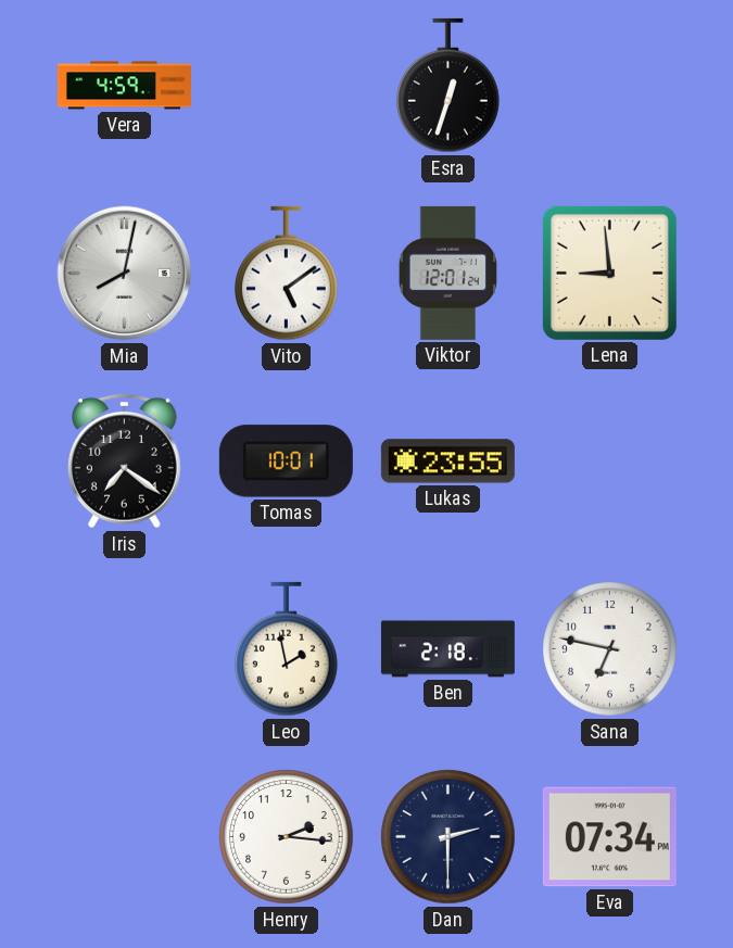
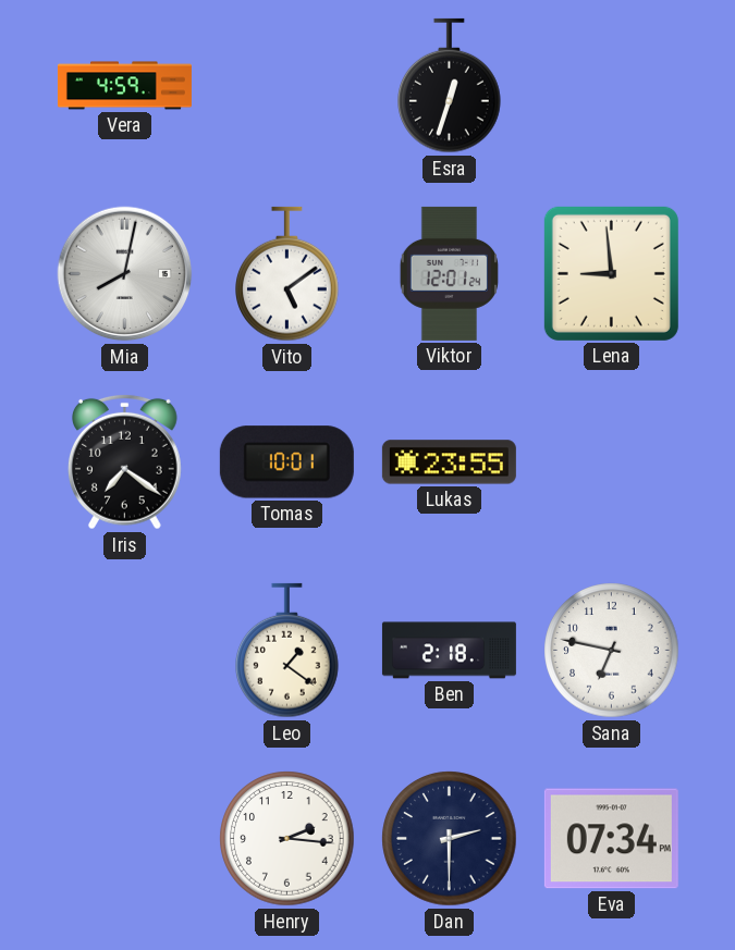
Leo: 1:58 -> 1:21 (287, 651)
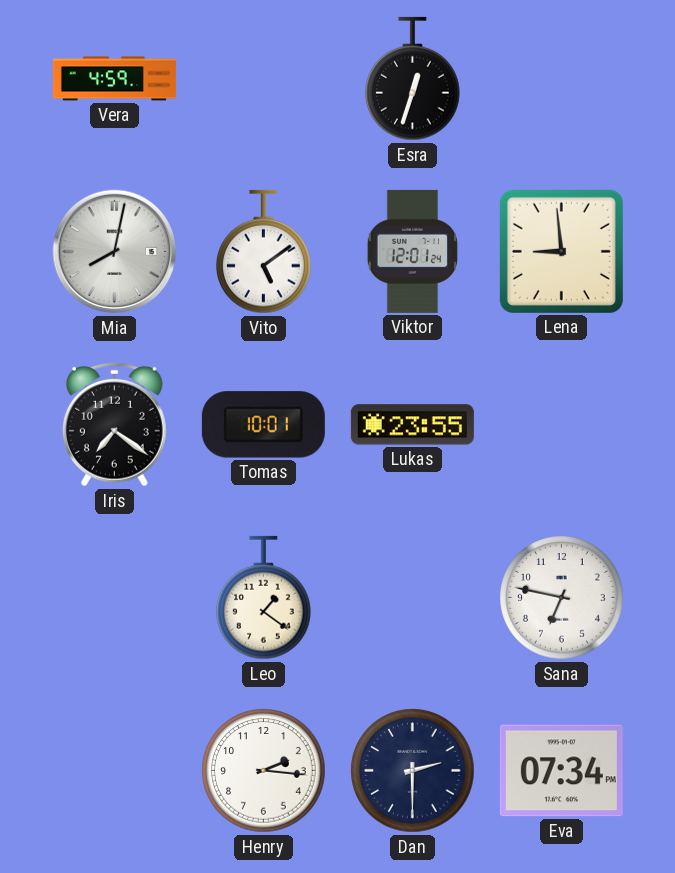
Ben: 2:18 -> none (449, 651)
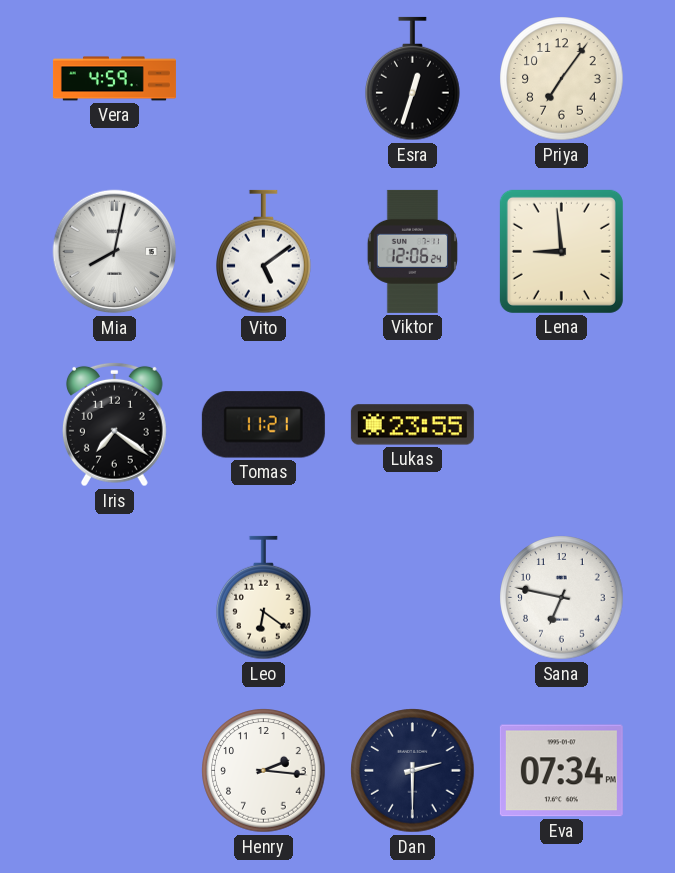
Priya: none -> 7:06 (562, 79)
Viktor: 12:01 -> 12:06 (412, 251)
Tomas: 10:01 -> 11:21 (263, 425)
Leo: 1:21 -> 6:21 (264, 598)
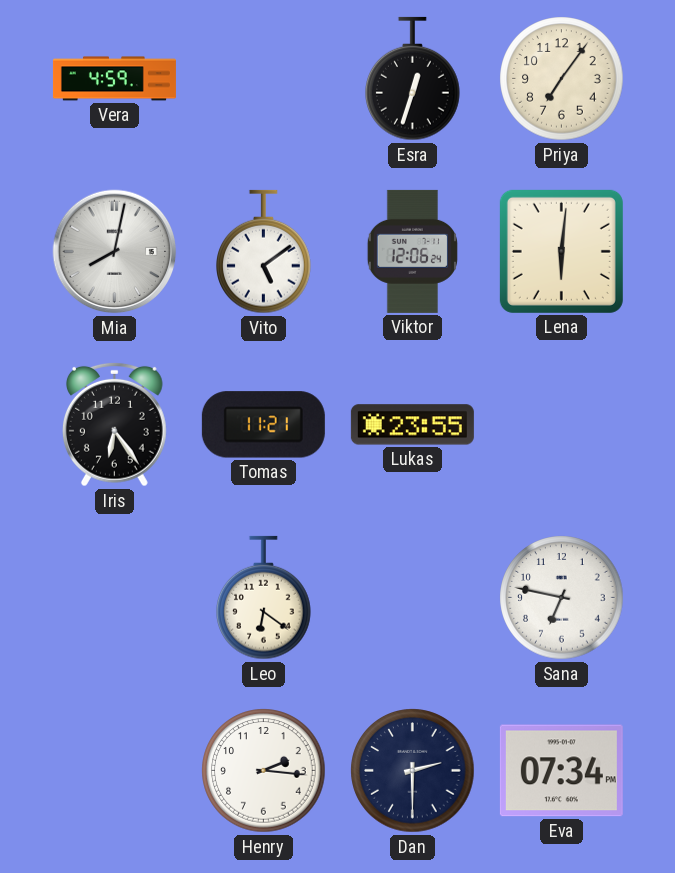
Lena: 8:59 -> 6:01 (561, 251)
Iris: 7:21 -> 6:24 (114, 424)
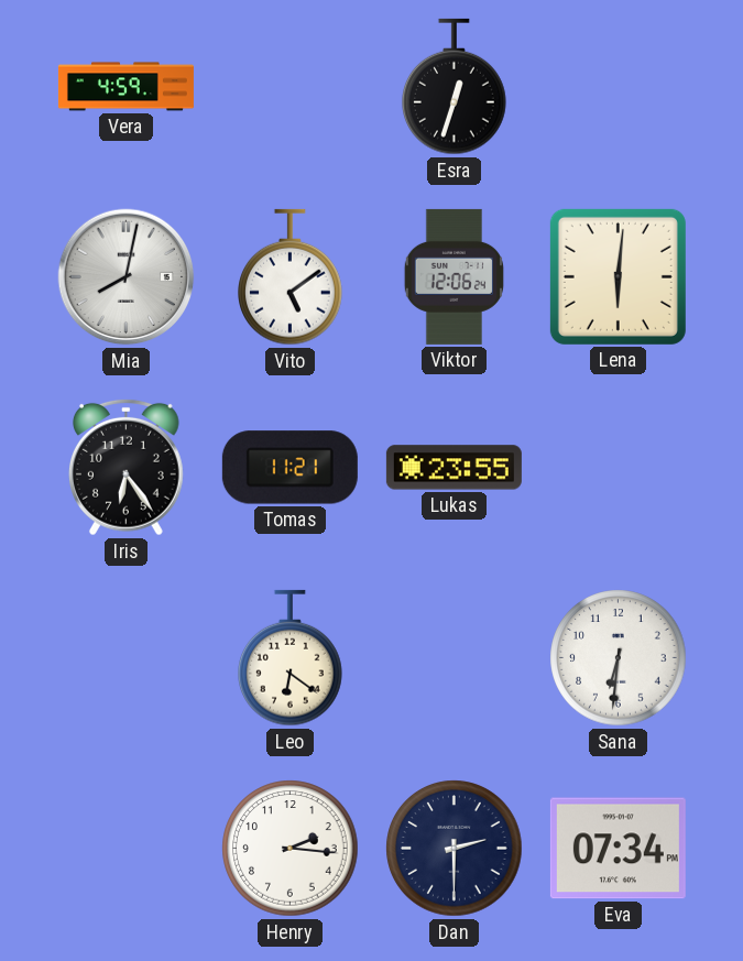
Priya: 7:06 -> none (562, 79)
Sana: 6:47 -> 6:31 (619, 658)
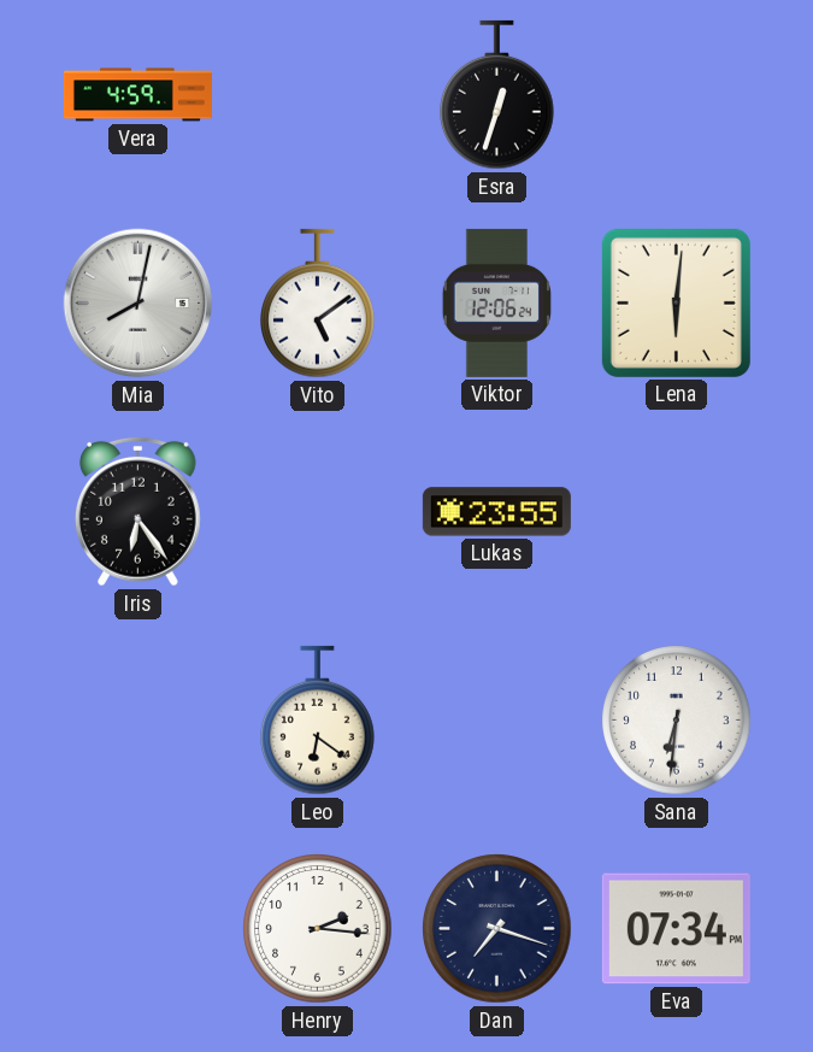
Tomas: 11:21 -> none (289, 468)
Dan: 2:30 -> 7:18 (497, 929)
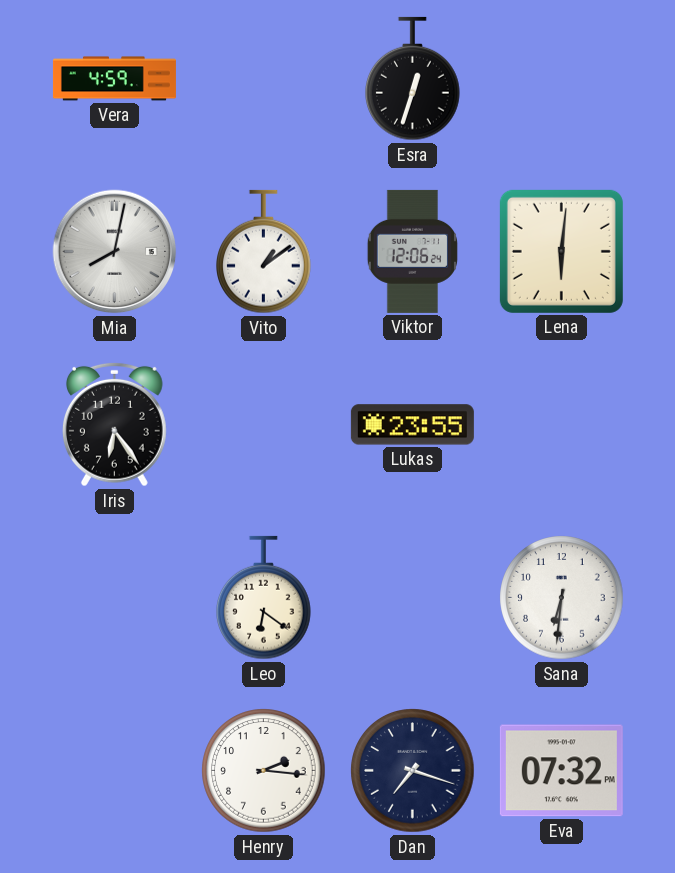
Vito: 5:09 -> 1:09 (264, 252)
Eva: 07:34 -> 07:32 (561, 771)
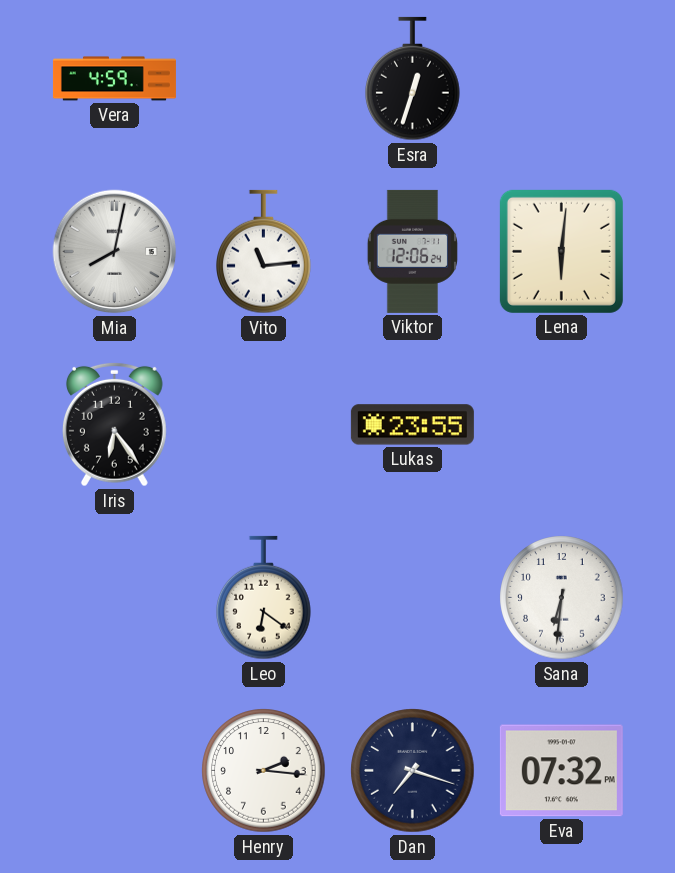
Vito: 1:09 -> 11:14 (264, 252)
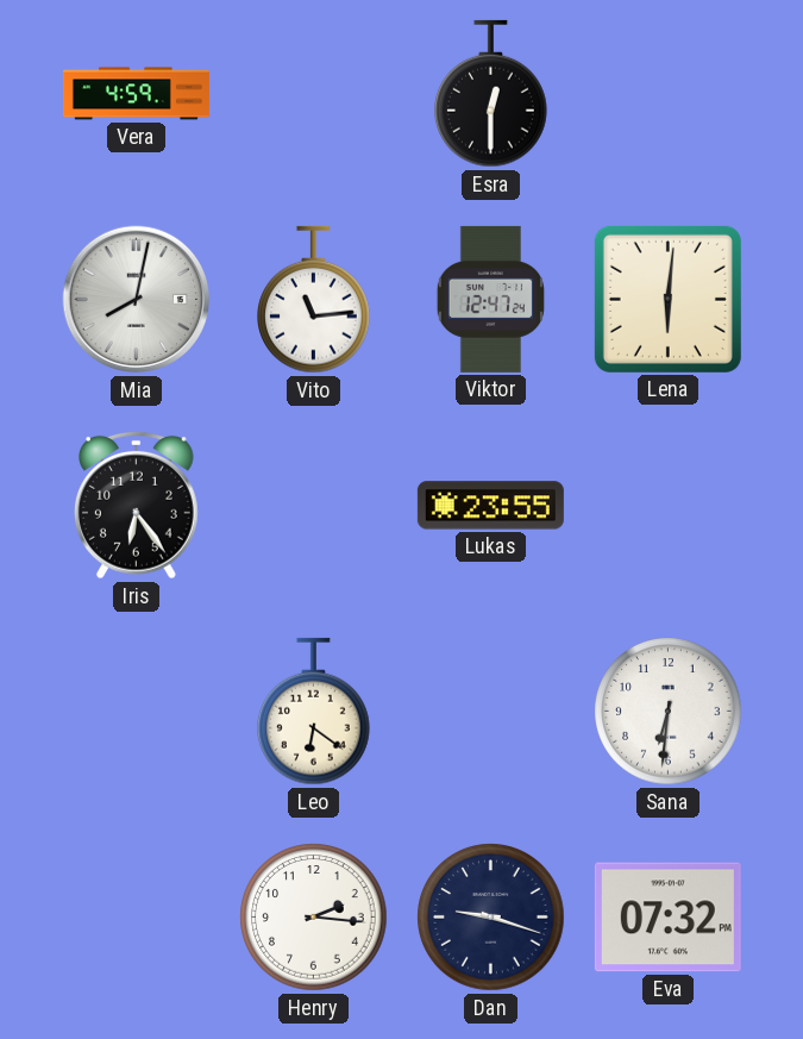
Esra: 12:33 -> 12:30 (491, 94)
Viktor: 12:06 -> 12:47 (490, 299)
Dan: 7:18 -> 9:18 (491, 918)
